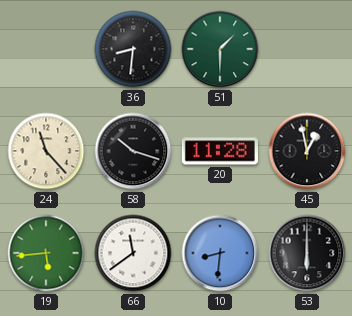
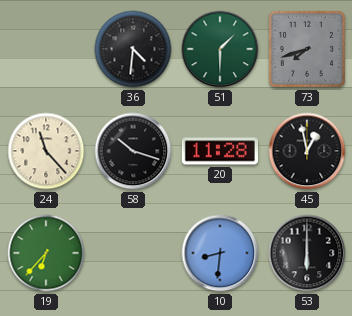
36: 8:31 -> 4:31 (133, 49)
73: none -> 7:42 (307, 49)
19: 5:44 -> 6:37 (46, 253)
66: 11:39 -> none (133, 253)
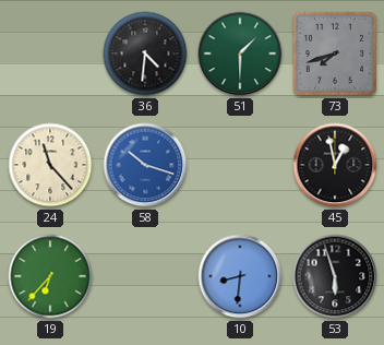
58 dial: black -> blue (145, 165)
20: 11:28 -> none (220, 151)
53: 6:00 -> 5:57 (335, 276)
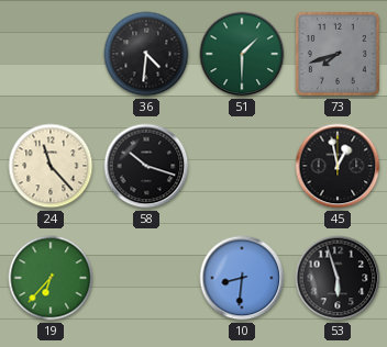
58 dial: blue -> black (146, 166)
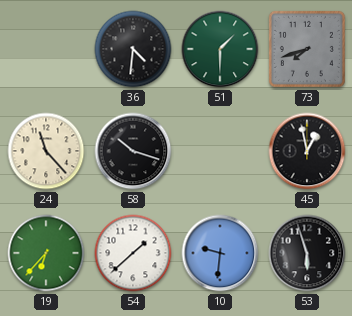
54: none -> 1:38 (133, 253)
10: 8:31 -> 9:31 (220, 253)
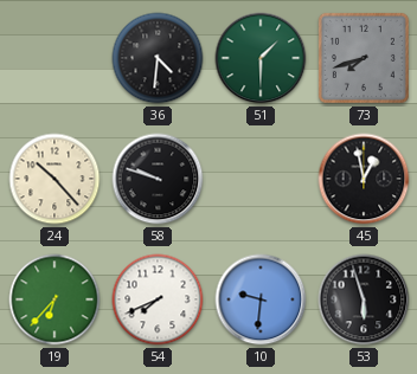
24: 11:23 -> 10:23 (54, 179)
58: 10:18 -> 9:48 (158, 179)
54: 1:38 -> 7:41 (158, 299)
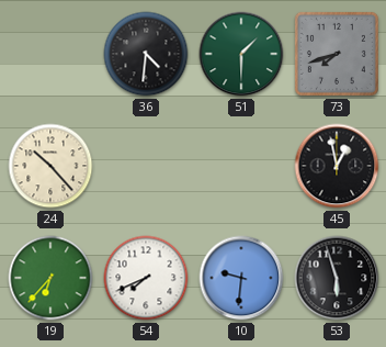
58: 9:48 -> none (158, 179)
